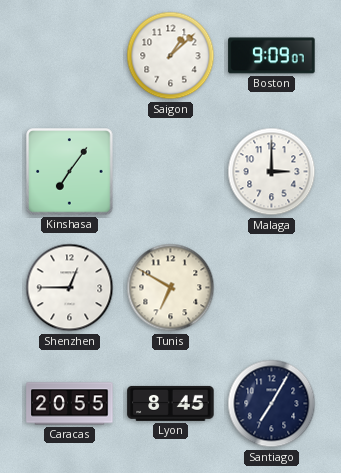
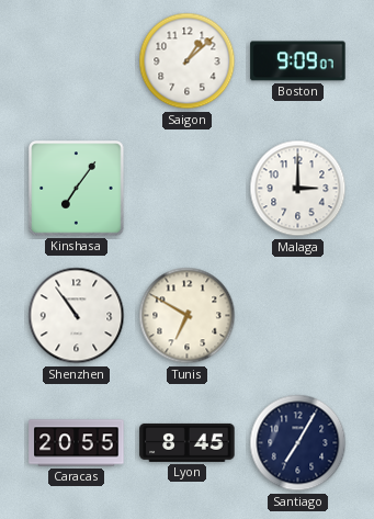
Shenzhen: 12:45 -> 10:54 (77, 316)
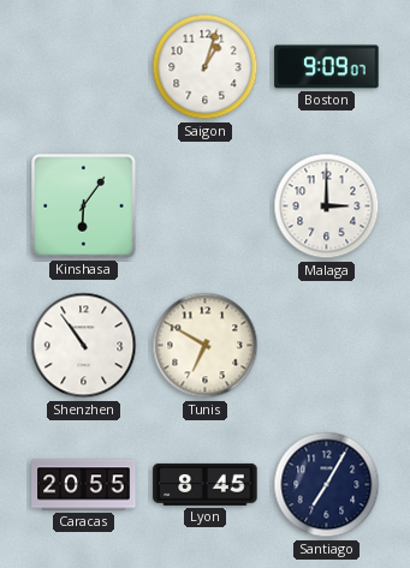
Saigon: 1:08 -> 1:03 (206, 67)
Kinshasa: 7:06 -> 6:06 (84, 207)
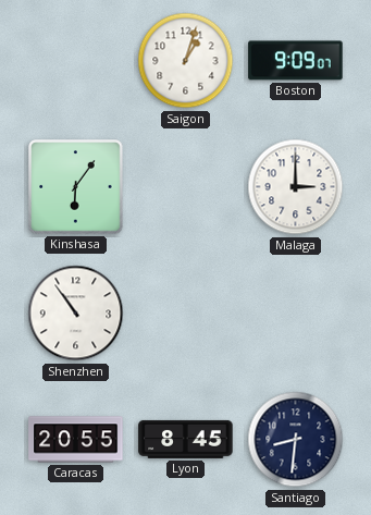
Tunis: 6:50 -> none (206, 346)
Santiago: 7:05 -> 8:31 (296, 440)
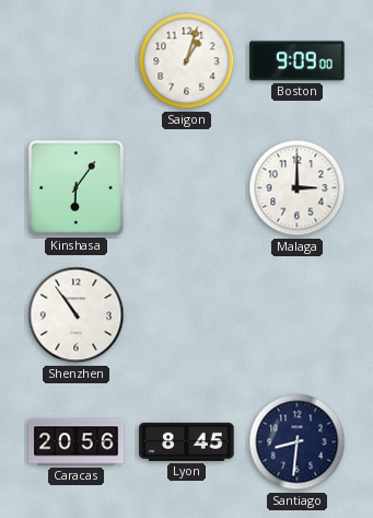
Boston: 9:09:07 -> 9:09:00 (298, 61)
Caracas: 20:55 -> 20:56 (77, 442)
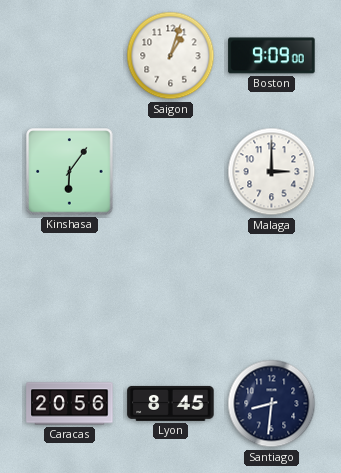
Shenzhen: 10:54 -> none (77, 315)
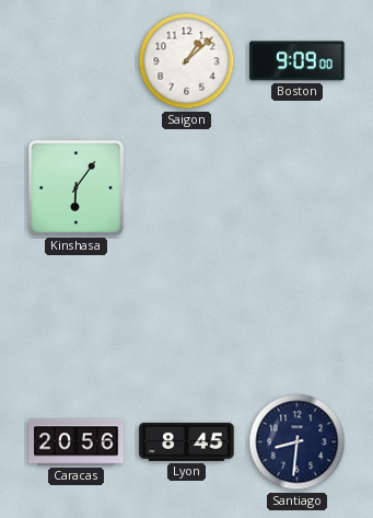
Saigon: 1:03 -> 1:08 (187, 61)
Malaga: 3:00 -> none (272, 172)
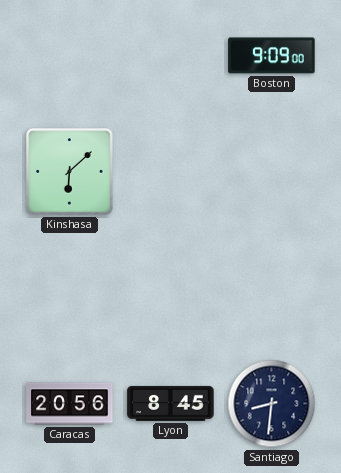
Saigon: 1:08 -> none (187, 61)
Kinshasa: 6:06 -> 6:08 (70, 172)
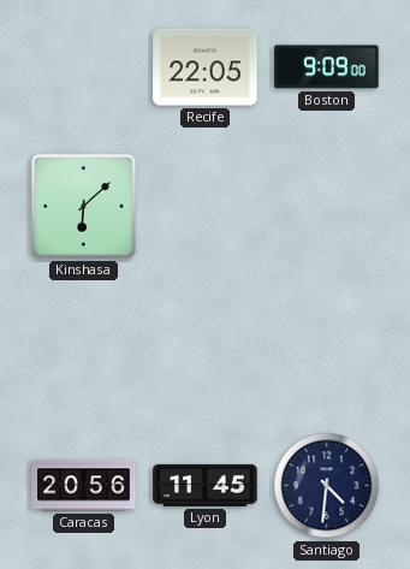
Recife: none -> 22:05 (206, 67)
Lyon: 8:45 -> 11:45 (206, 485)
Santiago: 8:31 -> 4:31 (327, 486)
